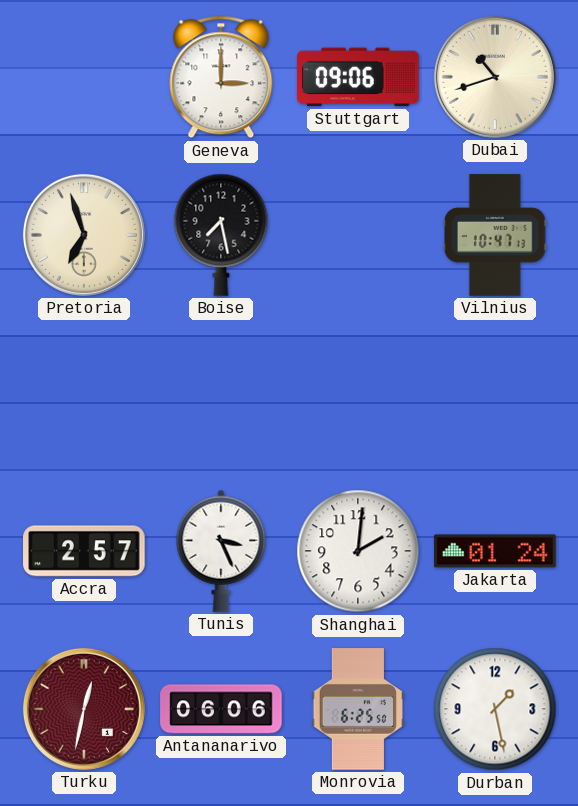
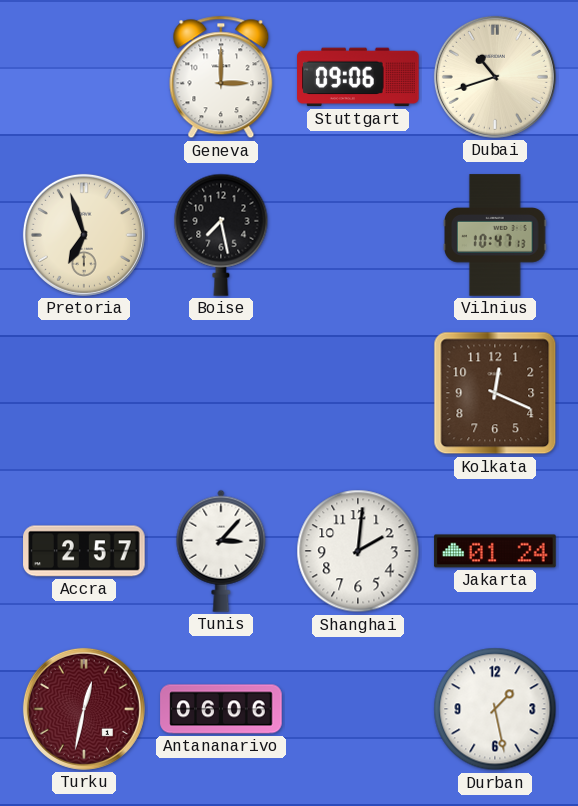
Kolkata: none -> 12:19 (495, 393)
Tunis: 3:26 -> 3:07 (221, 551)
Monrovia: 6:25 -> none (358, 709)
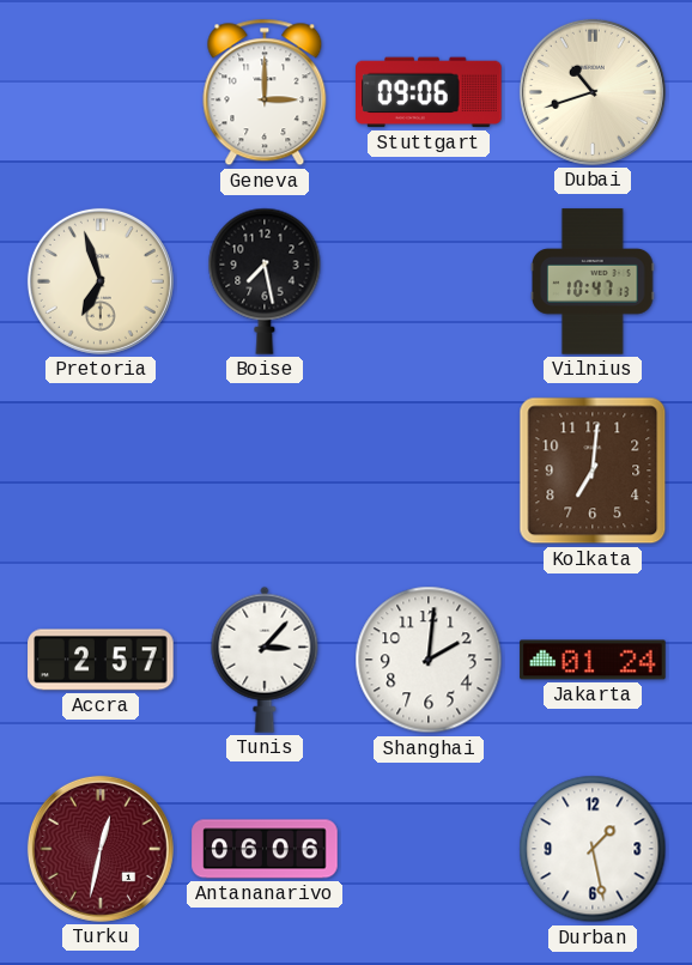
Kolkata: 12:19 -> 7:01 (593, 471)
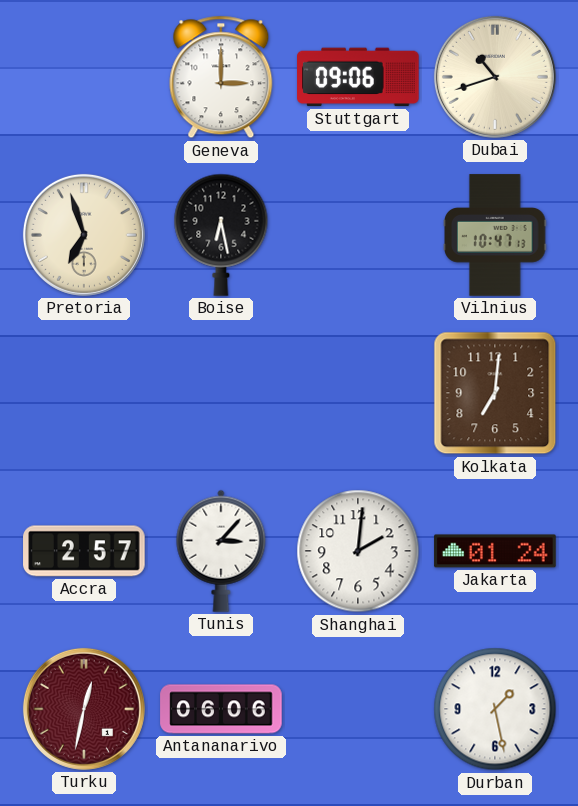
Boise: 7:28 -> 6:28 (221, 235)
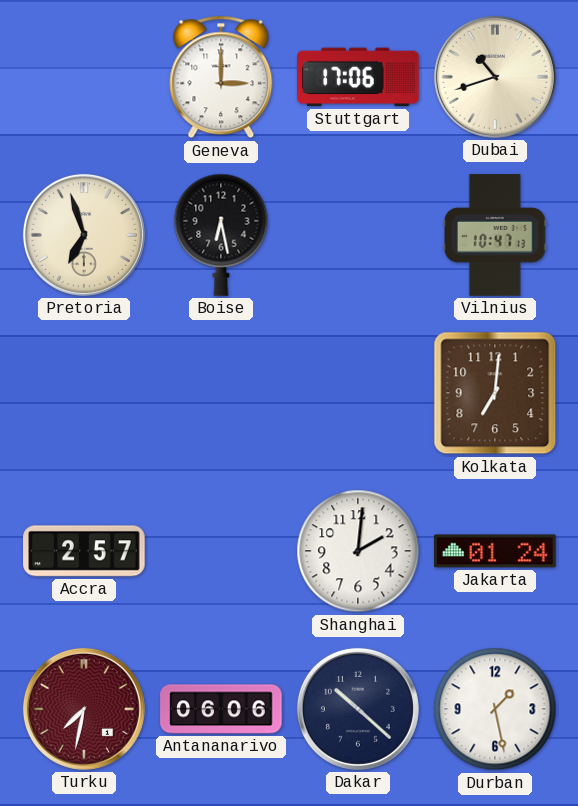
Stuttgart: 09:06 -> 17:06 (358, 77)
Tunis: 3:07 -> none (221, 551)
Turku: 12:32 -> 7:32 (84, 709)
Dakar: none -> 10:22 (358, 709)
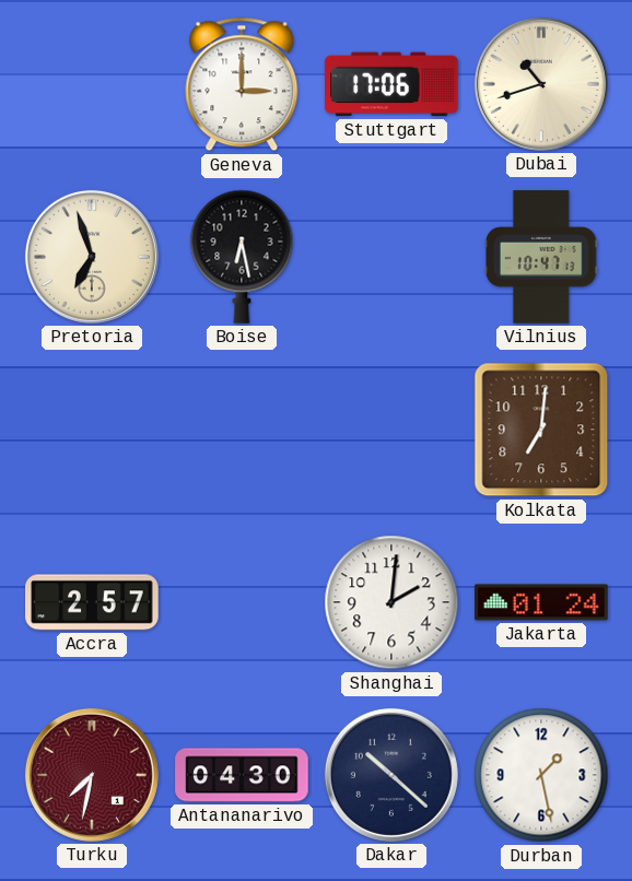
Antananarivo: 06:06 -> 04:30 (242, 775)
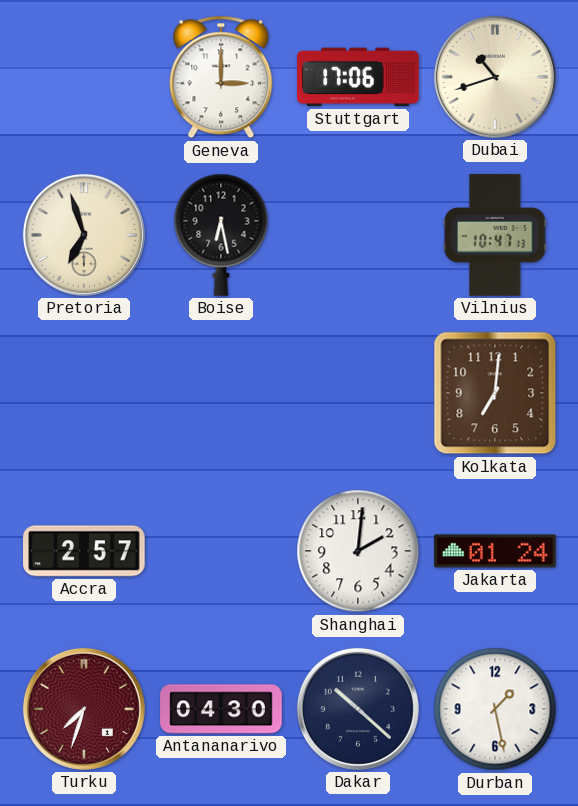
Turku: 7:32 -> 7:33 (84, 709)
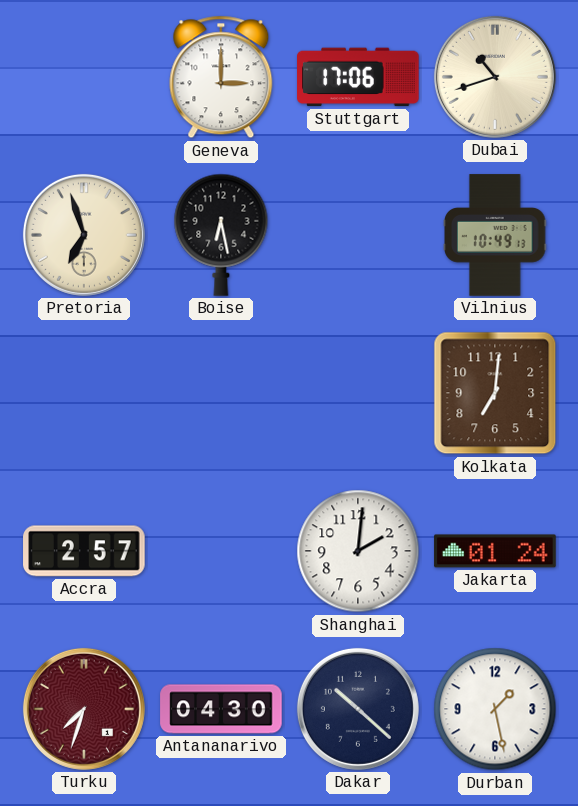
Vilnius: 10:47 -> 10:49 (496, 235)
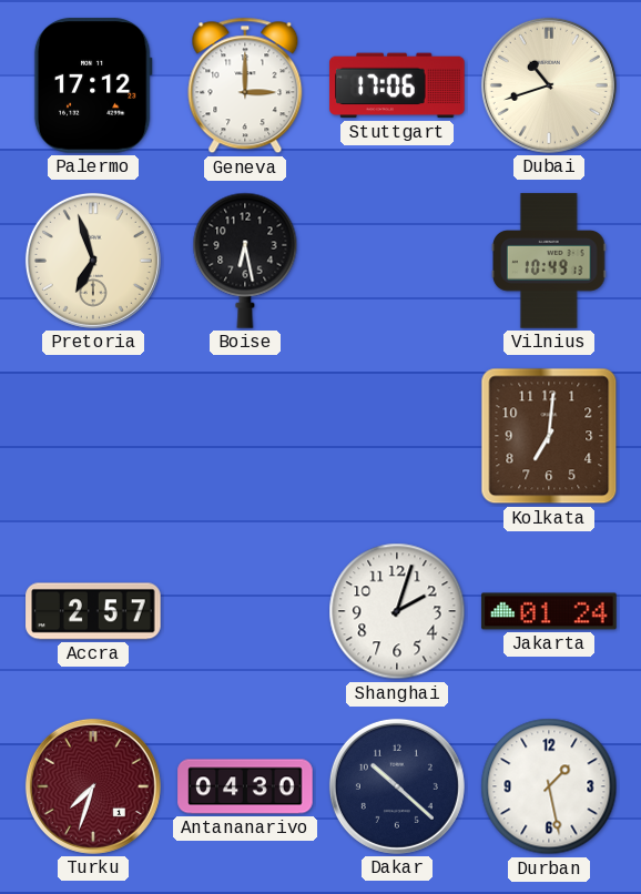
Palermo: none -> 17:12 (93, 85)
Shanghai: 2:01 -> 2:03 (397, 611)
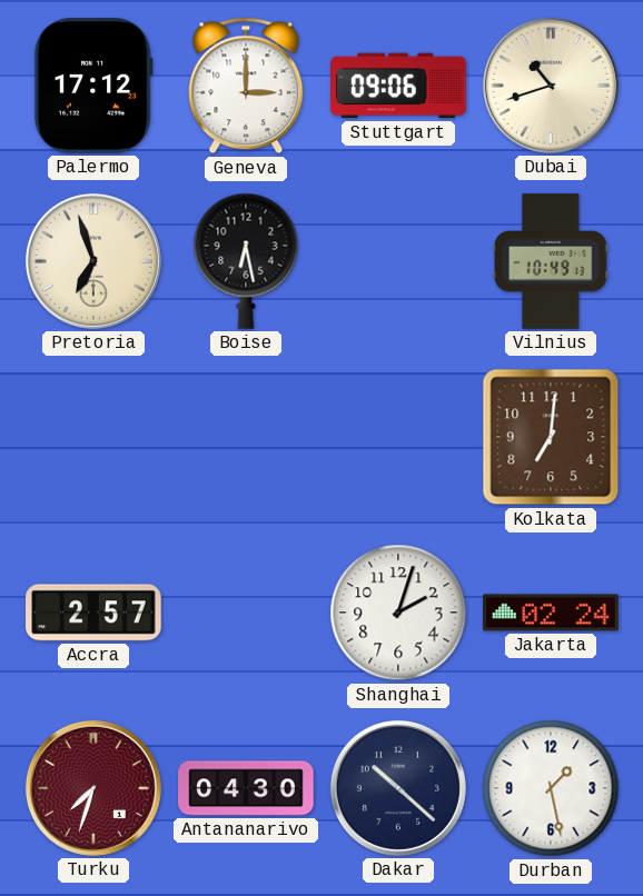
Stuttgart: 17:06 -> 09:06 (398, 86)
Jakarta: 01:24 -> 02:24 (551, 613)
